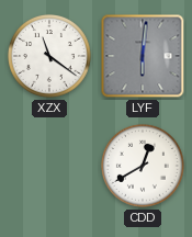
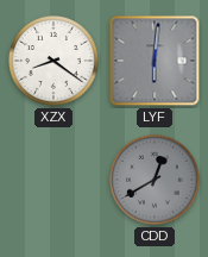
XZX: 11:21 -> 8:21 (53, 61)
CDD dial: white -> grey (155, 180)
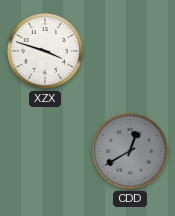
XZX: 8:21 -> 3:48 (45, 51)
LYF: 6:01 -> none (155, 61)
